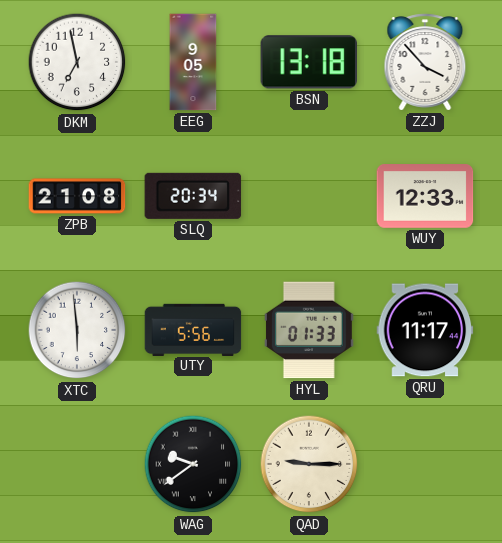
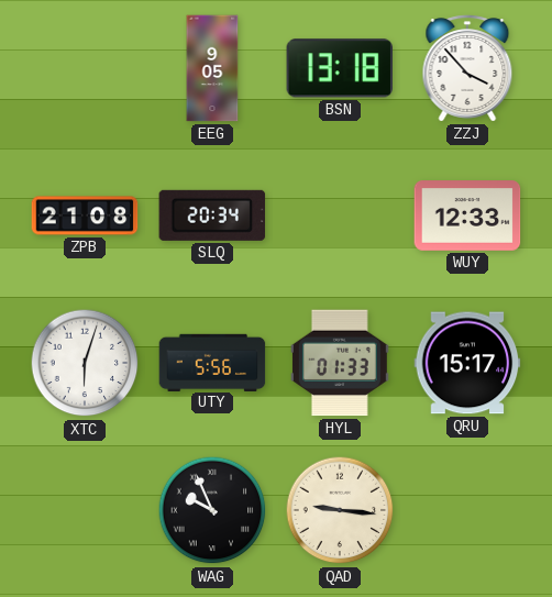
DKM: 6:58 -> none (77, 62)
XTC: 5:59 -> 6:03 (85, 363)
QRU: 11:17 -> 15:17 (467, 363)
WAG: 9:39 -> 9:56 (212, 510)
QAD: 9:15 -> 9:16 (340, 510)
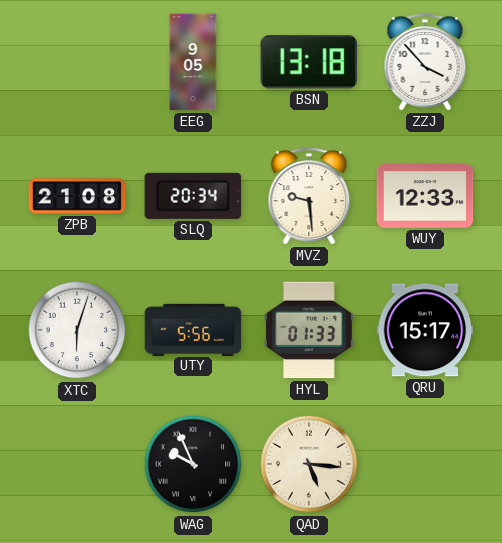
MVZ: none -> 9:29 (309, 196)
QAD: 9:16 -> 5:16 (309, 464)
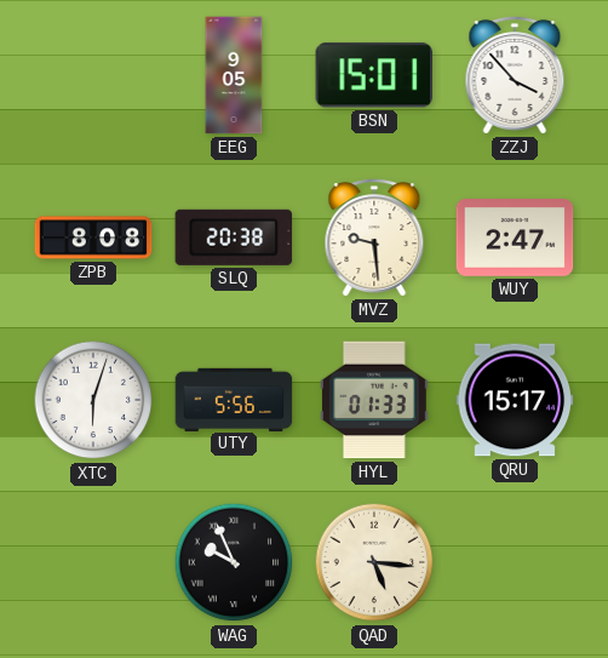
BSN: 13:18 -> 15:01 (373, 75)
ZPB: 21:08 -> 8:08 (93, 238)
SLQ: 20:34 -> 20:38 (234, 238)
WUY: 12:33 -> 2:47 (515, 238)
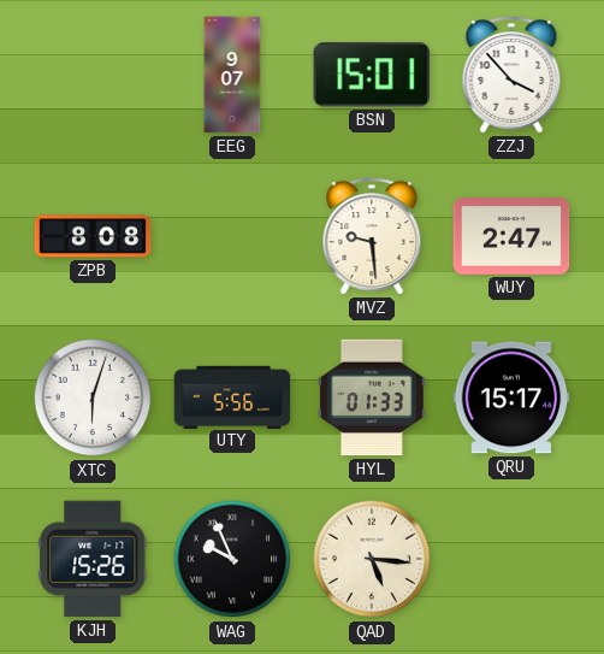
EEG: 9:05 -> 9:07 (232, 75)
SLQ: 20:38 -> none (234, 238)
KJH: none -> 15:26 (93, 559)
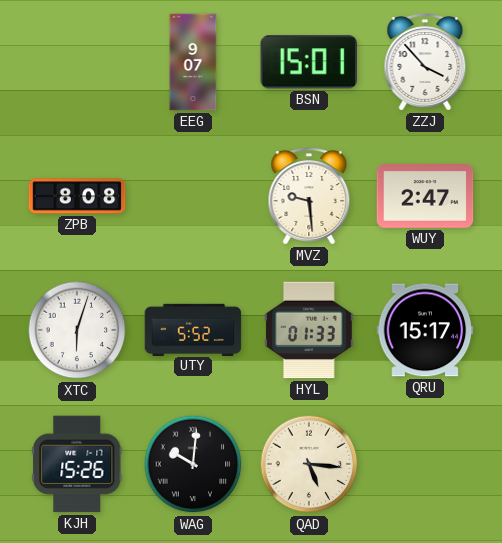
UTY: 5:56 -> 5:52 (193, 329)
WAG: 9:56 -> 10:01 (193, 464)
